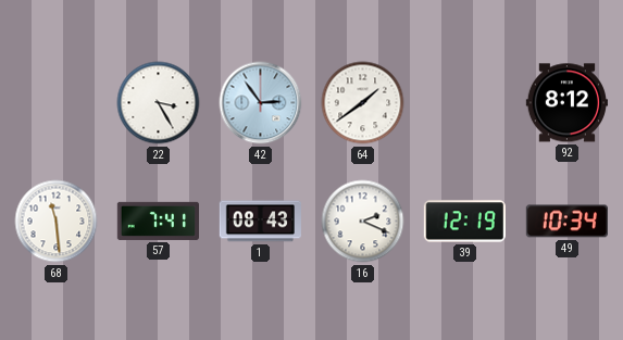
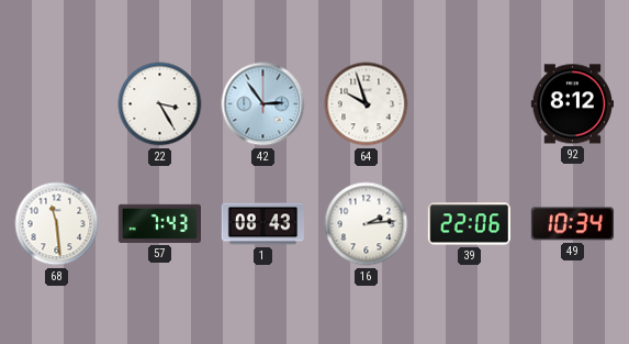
64: 1:39 -> 9:57 (367, 104)
57: 7:41 -> 7:43 (159, 223)
16: 2:19 -> 2:14 (367, 224)
39: 12:19 -> 22:06 (469, 224)
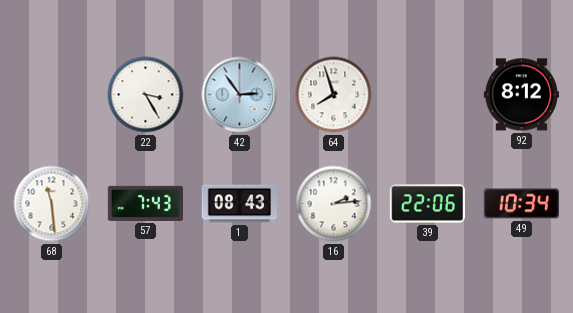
64: 9:57 -> 7:57 (334, 95)
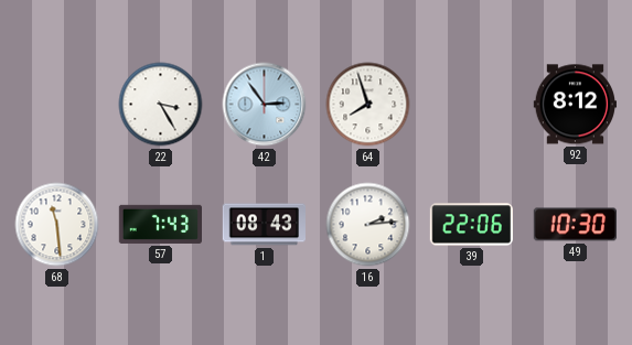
49: 10:34 -> 10:30 (575, 225)
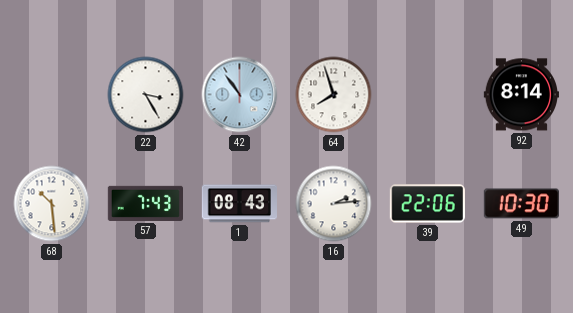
42: 2:54 -> 10:54 (240, 95)
92: 8:12 -> 8:14 (521, 95)
68: 11:29 -> 10:29 (52, 204)
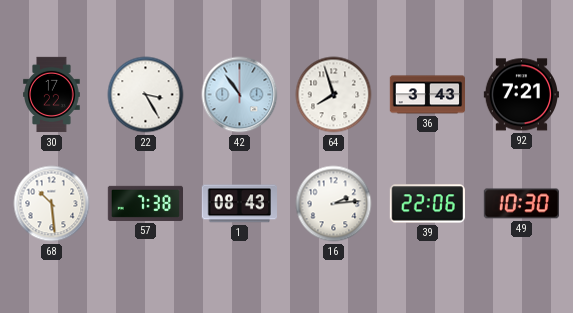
30: none -> 17:22 (52, 95)
36: none -> 3:43 (428, 95)
92: 8:14 -> 7:21 (521, 95)
57: 7:43 -> 7:38 (145, 203)
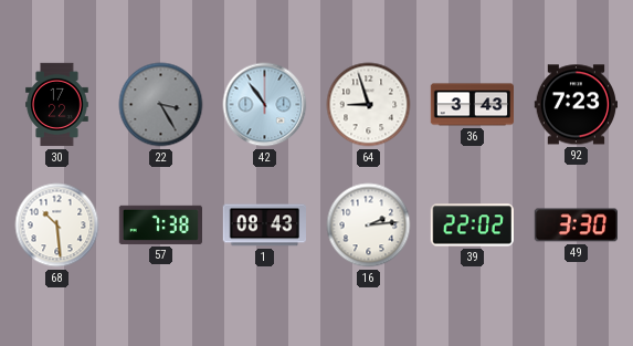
22 dial: white -> grey (161, 105)
64: 7:57 -> 8:57 (369, 105)
92: 7:21 -> 7:23 (576, 105)
39: 22:06 -> 22:02 (472, 226)
49: 10:30 -> 3:30 (576, 226)
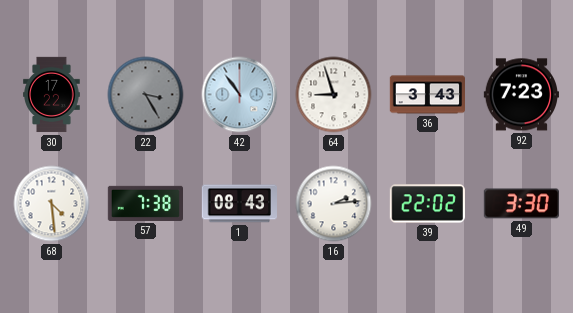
68: 10:29 -> 4:29 (52, 204)
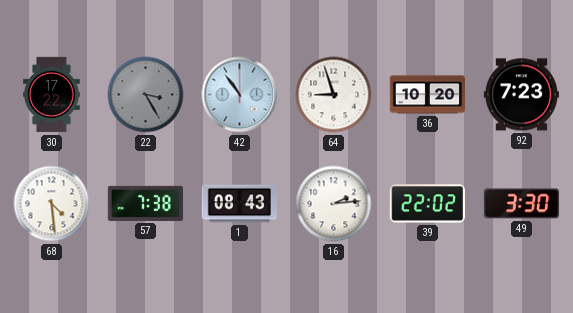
36: 3:43 -> 10:20 (428, 95)
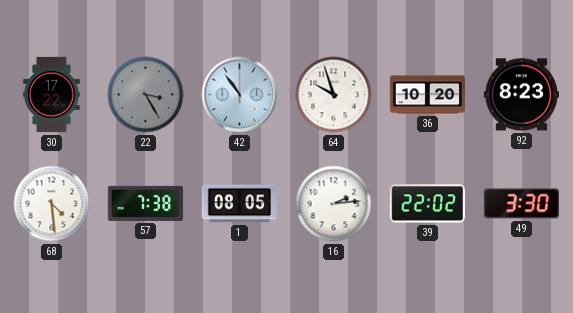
64: 8:57 -> 9:57 (334, 95)
92: 7:23 -> 8:23 (521, 95)
1: 08:43 -> 08:05 (239, 204)
